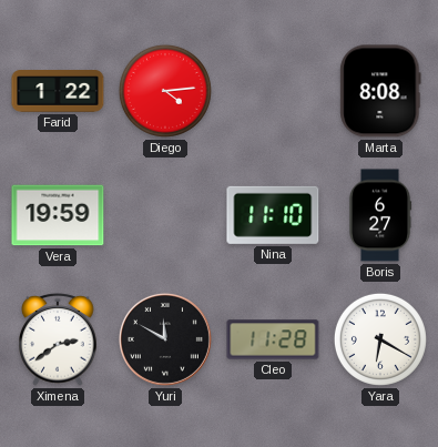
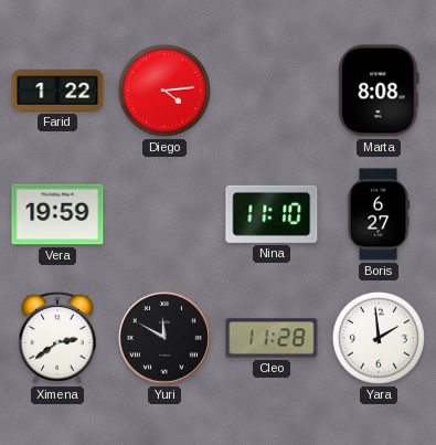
Yara: 6:20 -> 1:59 (379, 338)
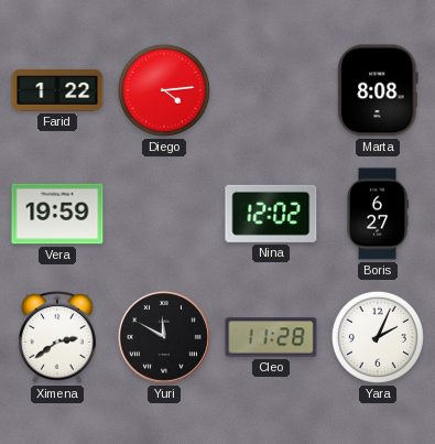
Nina: 11:10 -> 12:02 (271, 214)
Yara: 1:59 -> 2:04 (378, 337)
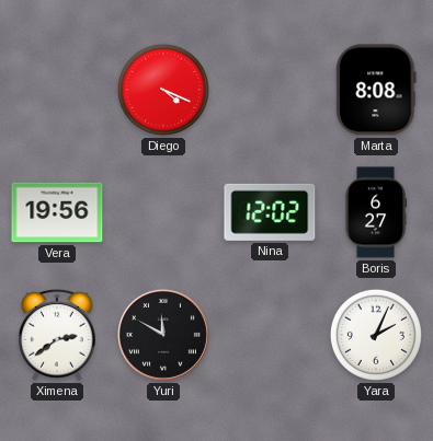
Farid: 1:22 -> none (57, 91)
Diego: 4:14 -> 4:19 (163, 90)
Vera: 19:59 -> 19:56 (57, 212)
Cleo: 11:28 -> none (271, 337)
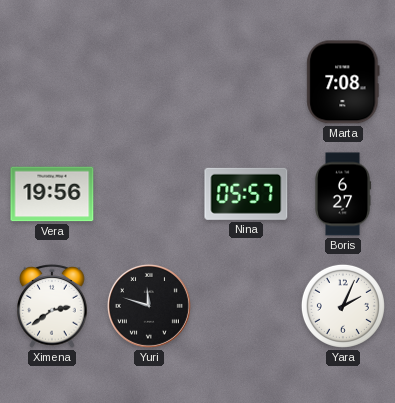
Diego: 4:19 -> none (163, 90)
Marta: 8:08 -> 7:08 (343, 82)
Nina: 12:02 -> 05:57 (246, 194)
Yuri: 11:50 -> 11:48 (149, 306)
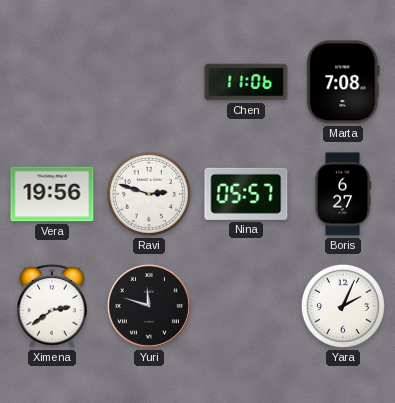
Chen: none -> 11:06 (246, 82)
Ravi: none -> 2:48 (149, 194)
